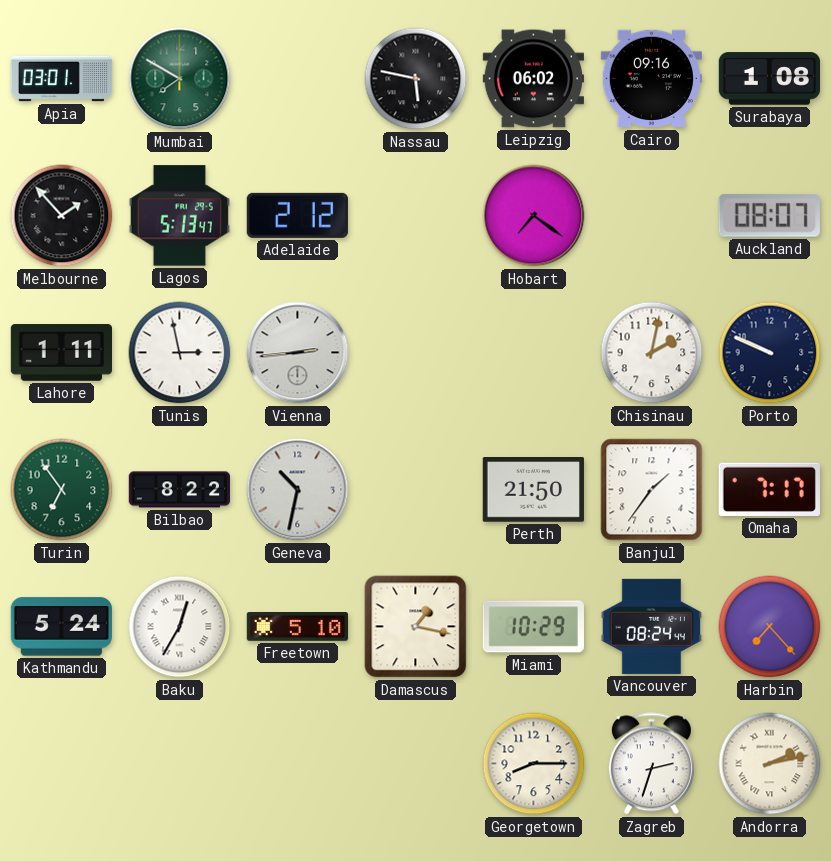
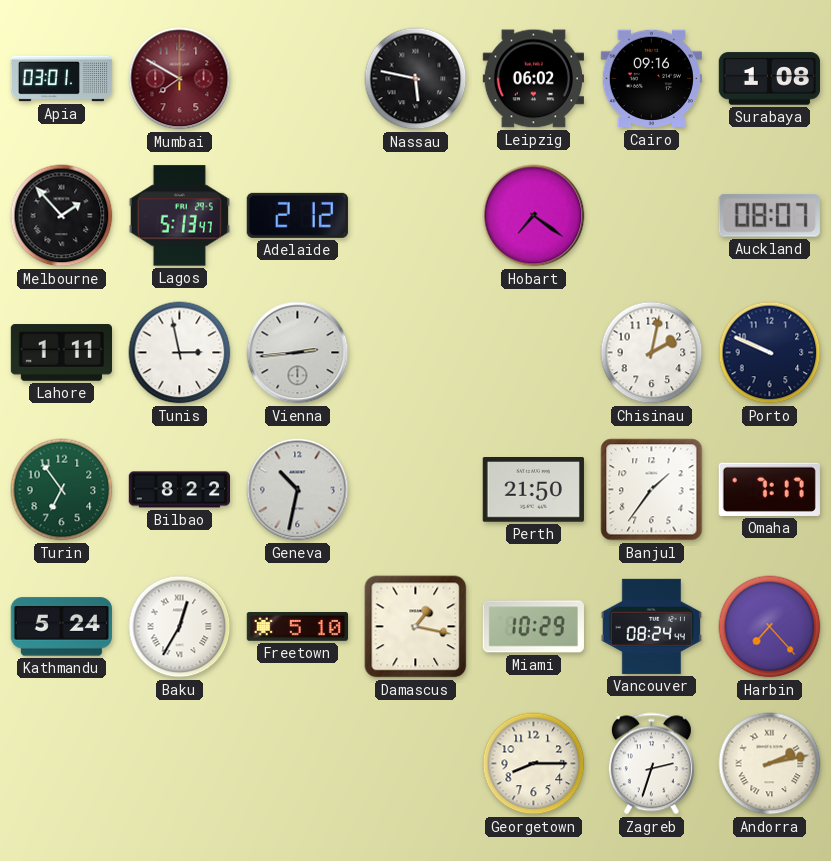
Mumbai dial: green -> burgundy (180, 79)
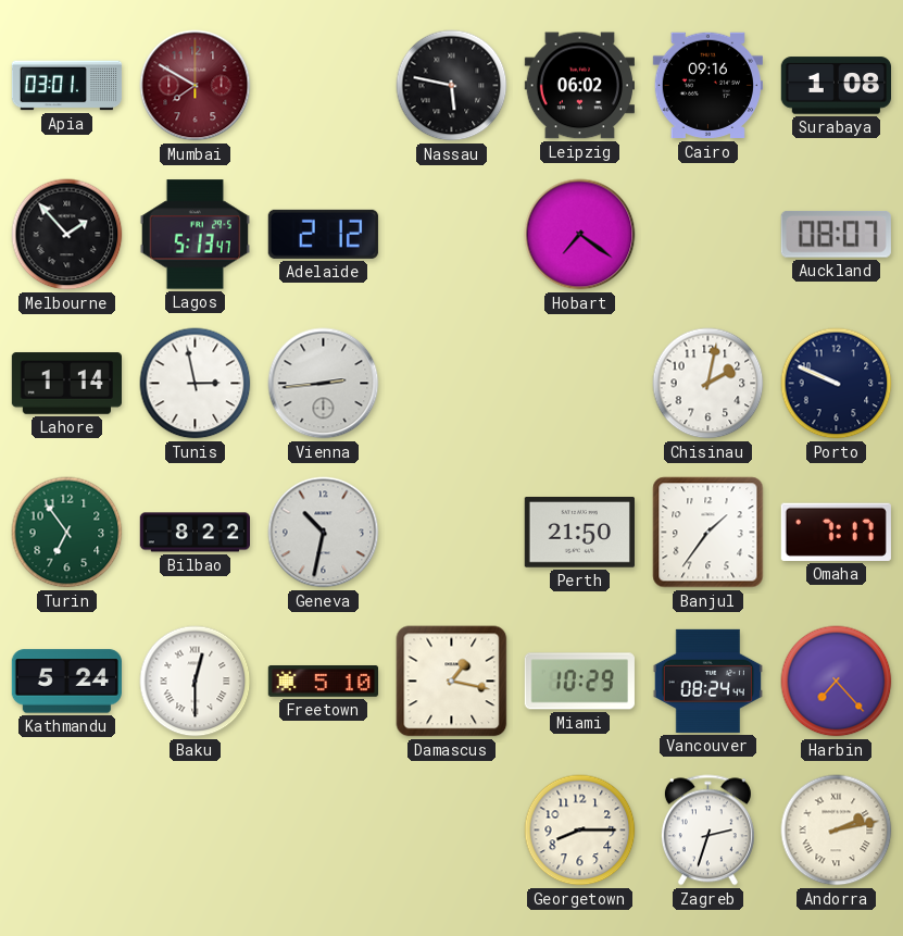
Lahore: 1:11 -> 1:14 (67, 384)
Baku: 12:35 -> 12:30 (196, 682)
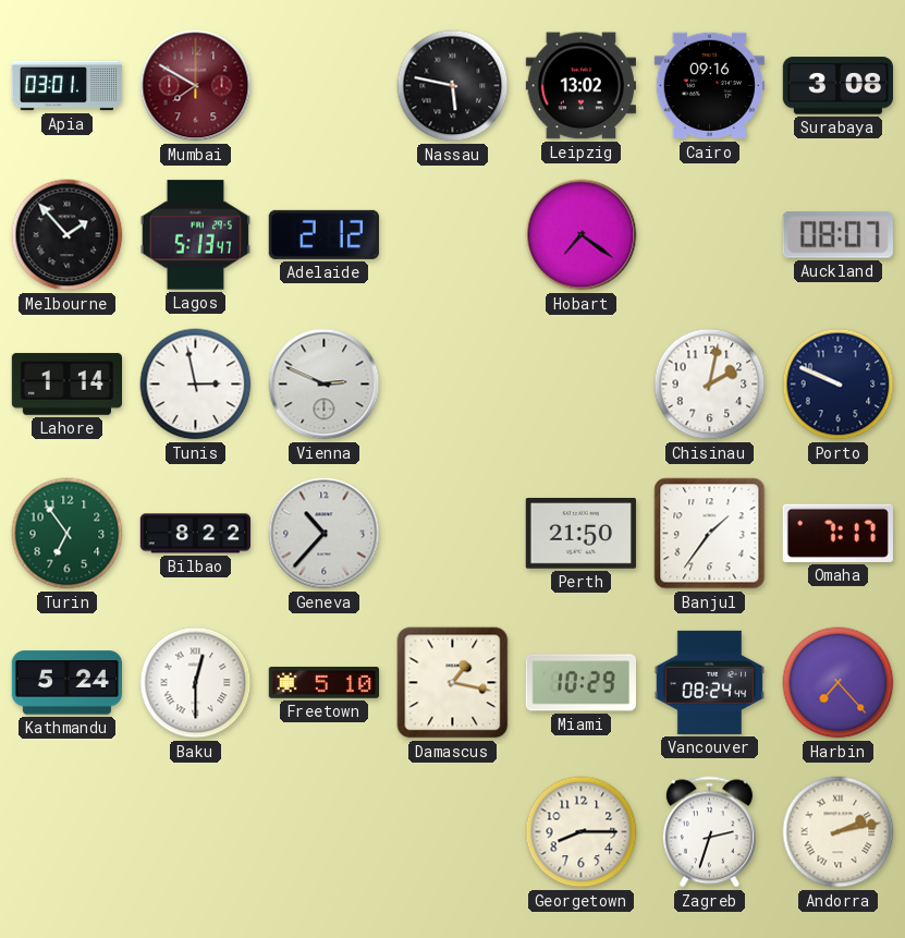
Leipzig: 06:02 -> 13:02 (580, 86)
Surabaya: 1:08 -> 3:08 (837, 86)
Vienna: 2:44 -> 2:49 (325, 385)
Geneva: 10:32 -> 10:37 (325, 534)
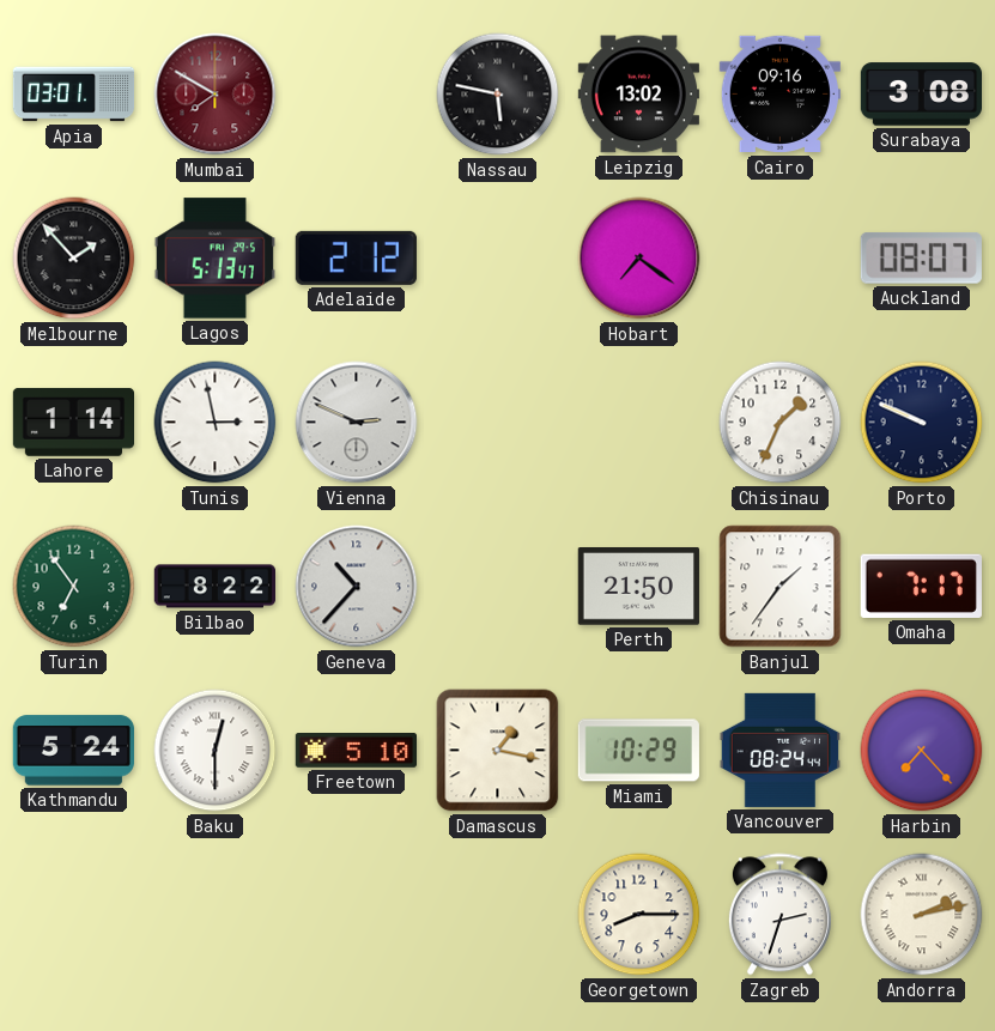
Chisinau: 2:02 -> 1:34 (781, 423)
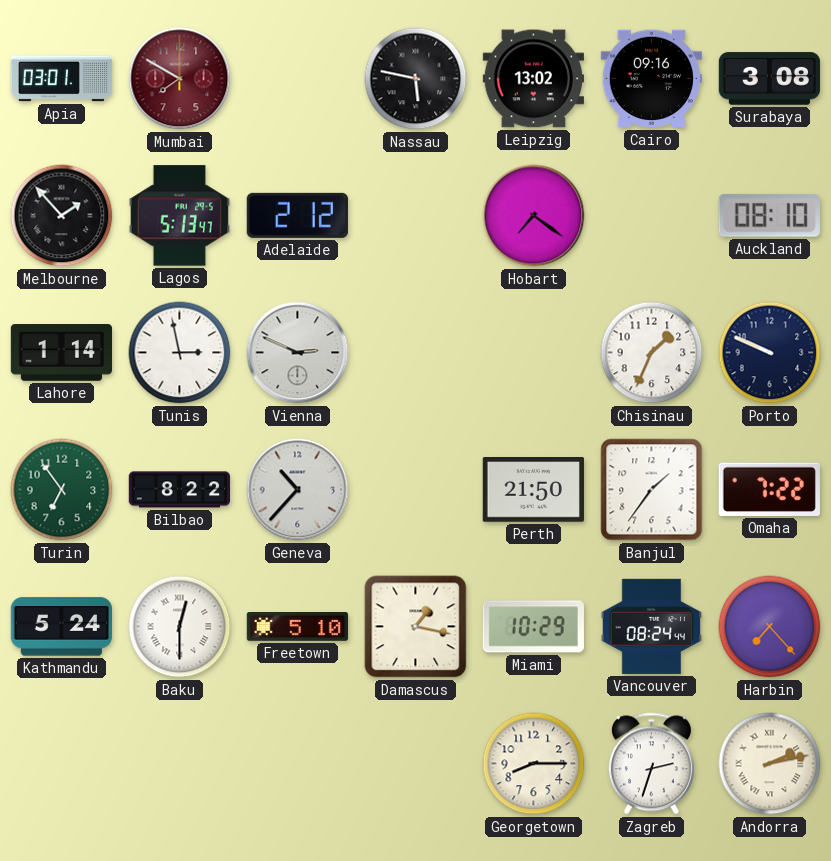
Auckland: 08:07 -> 08:10 (769, 215)
Omaha: 7:17 -> 7:22 (769, 489)
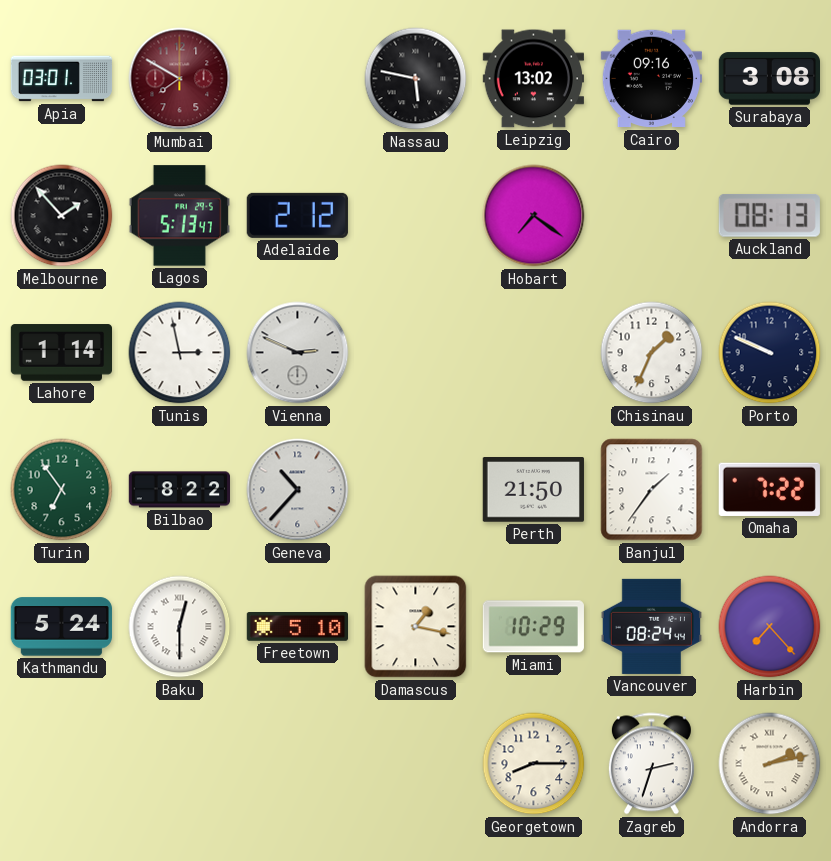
Auckland: 08:10 -> 08:13 (769, 215)
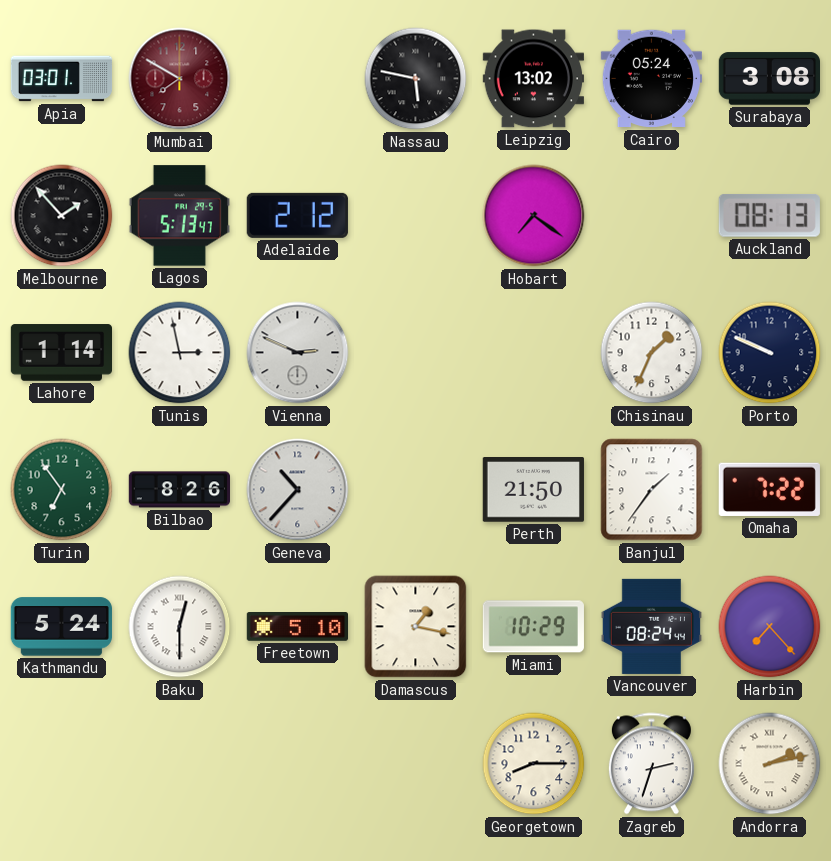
Cairo: 09:16 -> 05:24 (651, 79)
Bilbao: 8:22 -> 8:26 (179, 490)
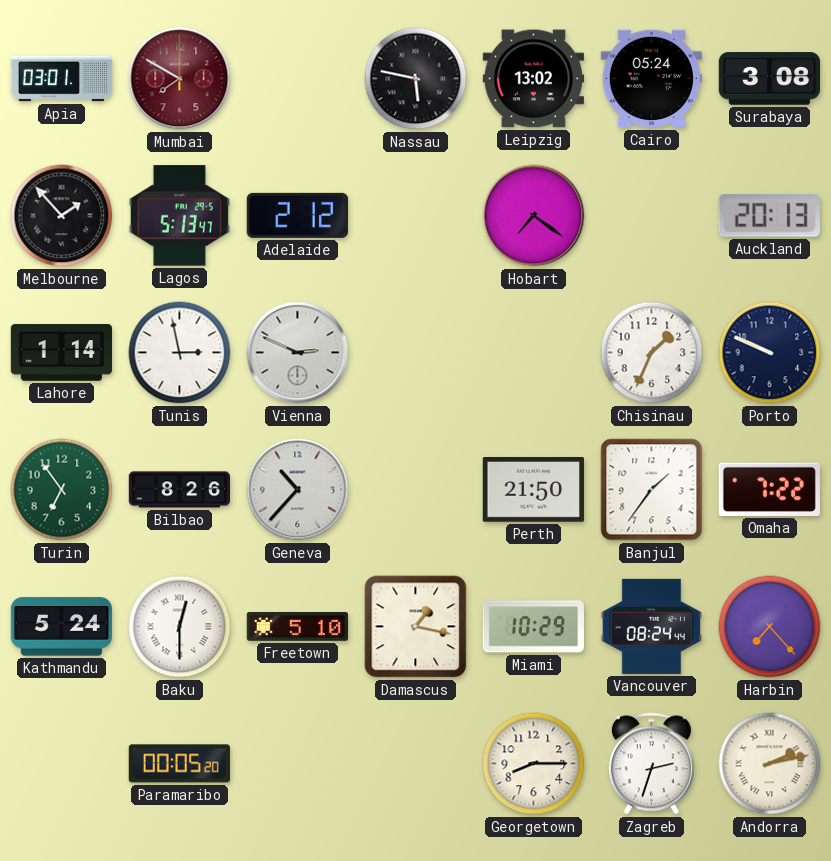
Auckland: 08:13 -> 20:13 (769, 215)
Paramaribo: none -> 00:05 (179, 764)
